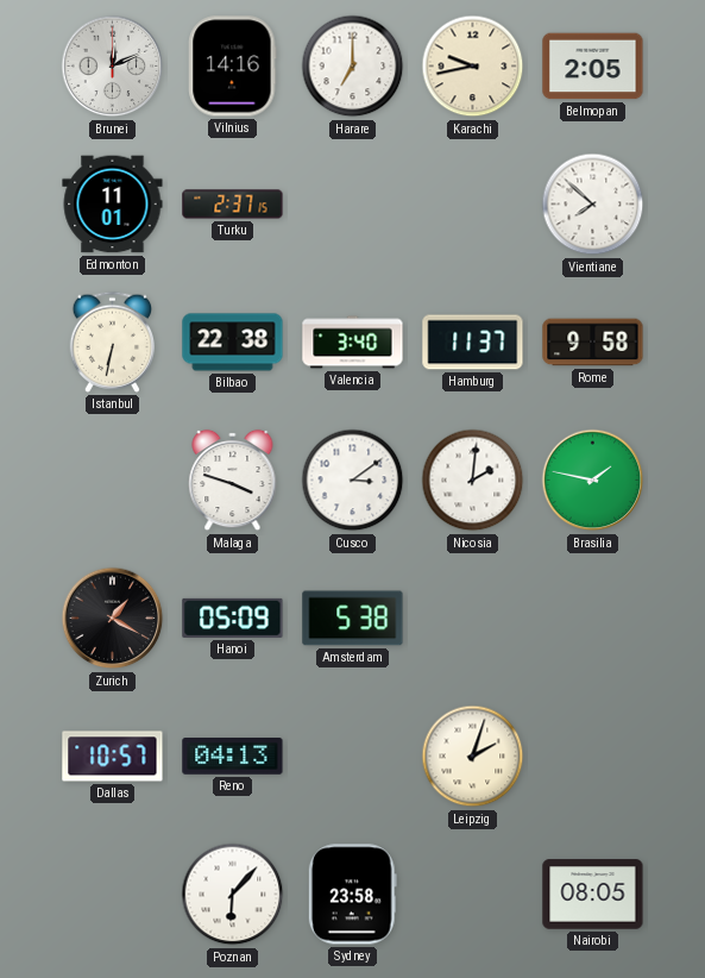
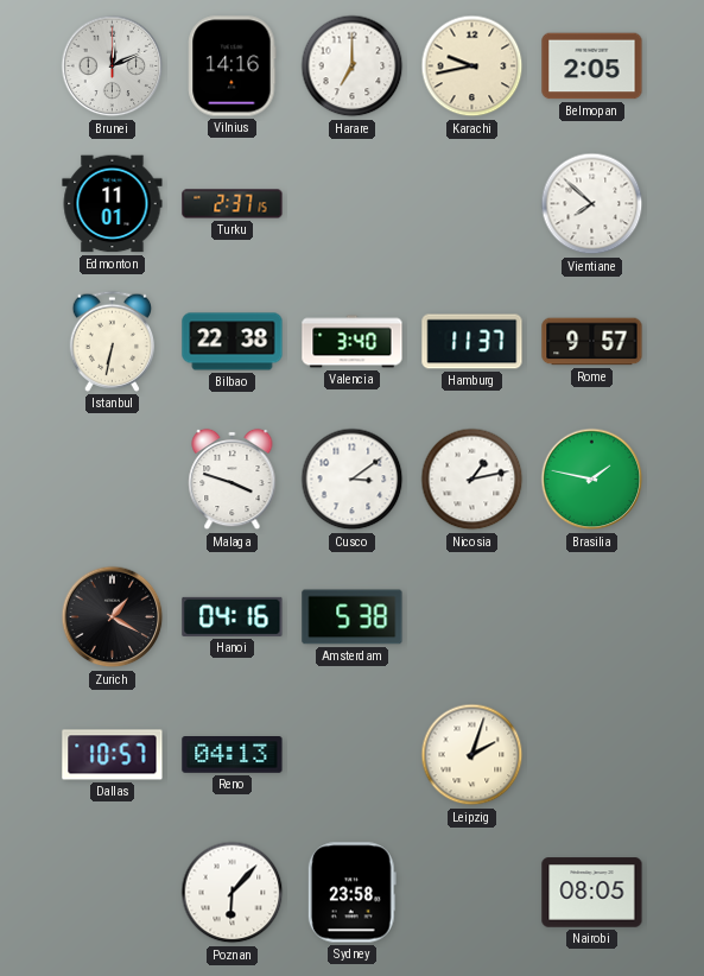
Rome: 9:58 -> 9:57 (592, 342)
Nicosia: 2:01 -> 1:13 (472, 480)
Hanoi: 05:09 -> 04:16 (233, 616)
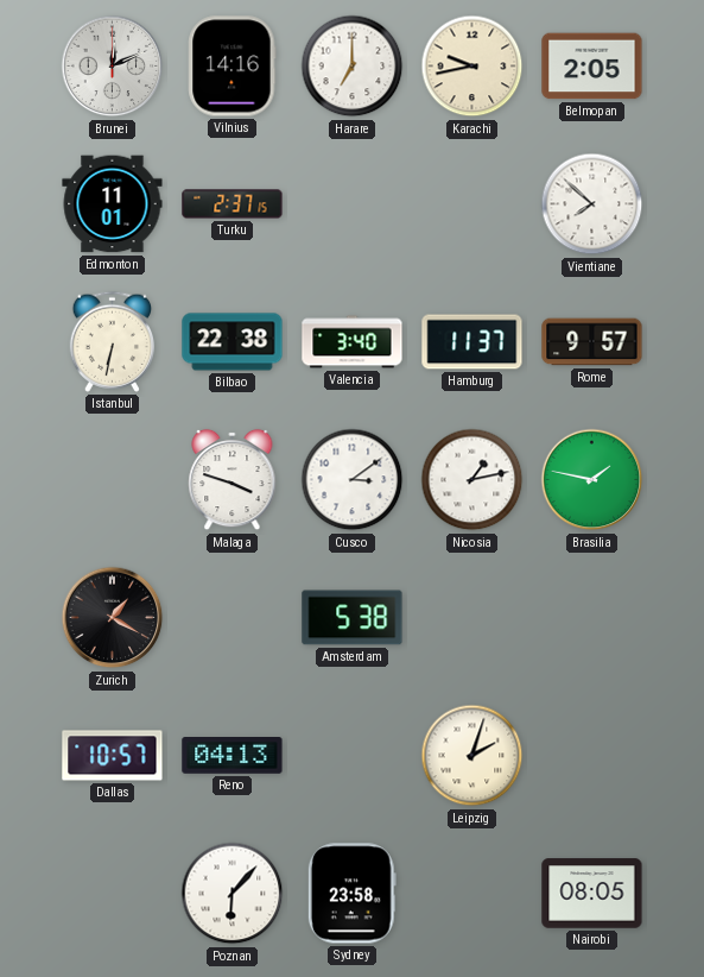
Hanoi: 04:16 -> none (233, 616)
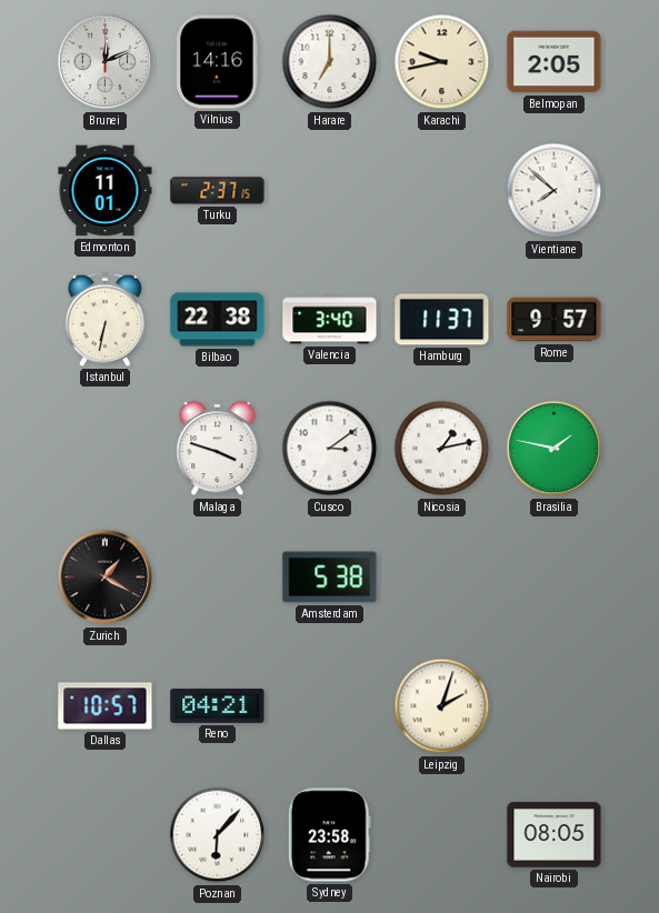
Reno: 04:13 -> 04:21 (218, 706)
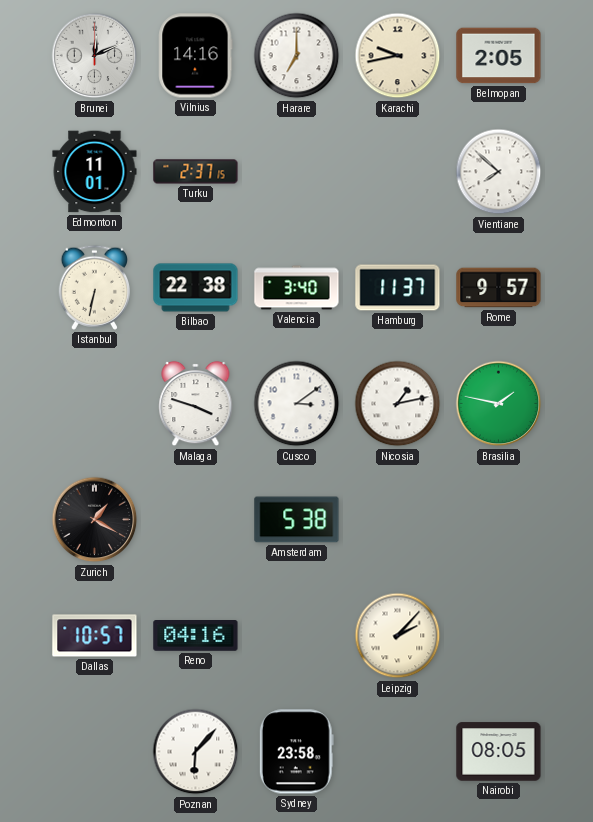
Reno: 04:21 -> 04:16 (196, 636)
Leipzig: 2:03 -> 2:07 (398, 636)
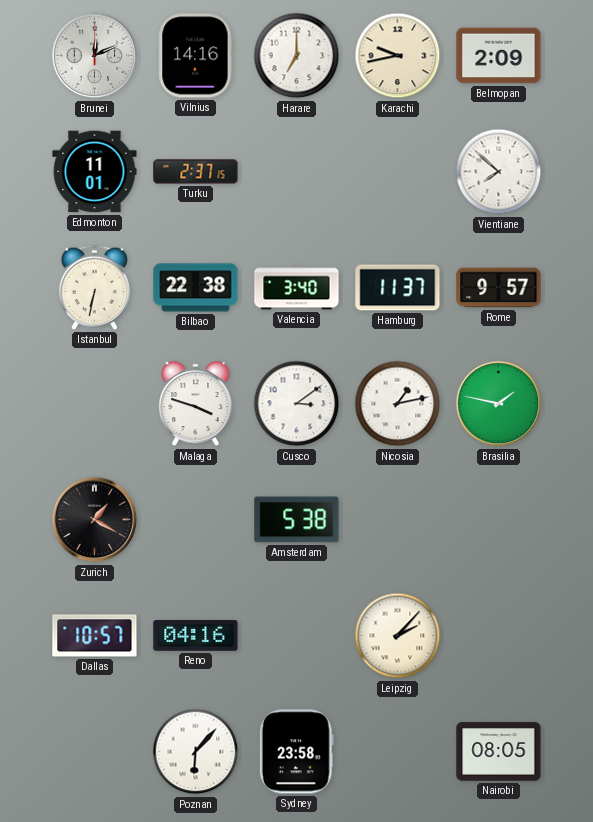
Belmopan: 2:05 -> 2:09 (499, 56)
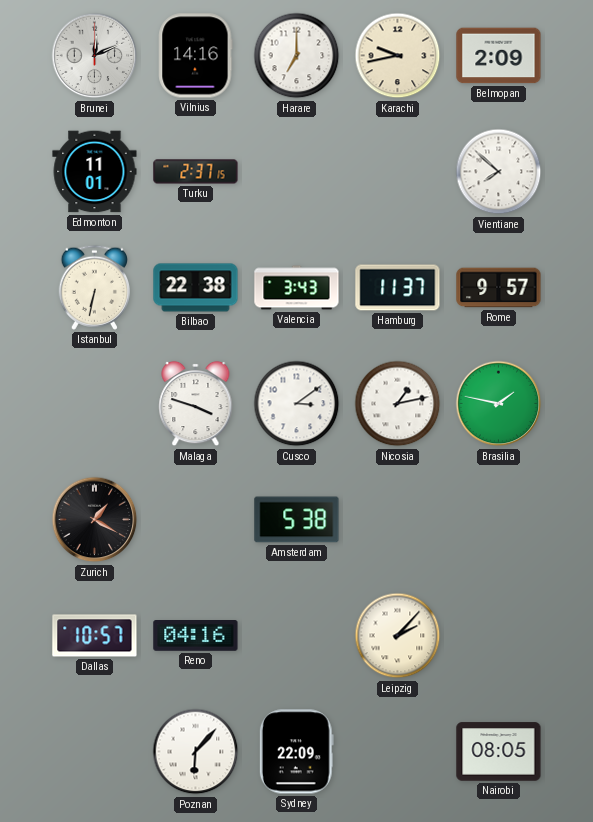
Valencia: 3:40 -> 3:43 (297, 288)
Sydney: 23:58 -> 22:09 (296, 752)
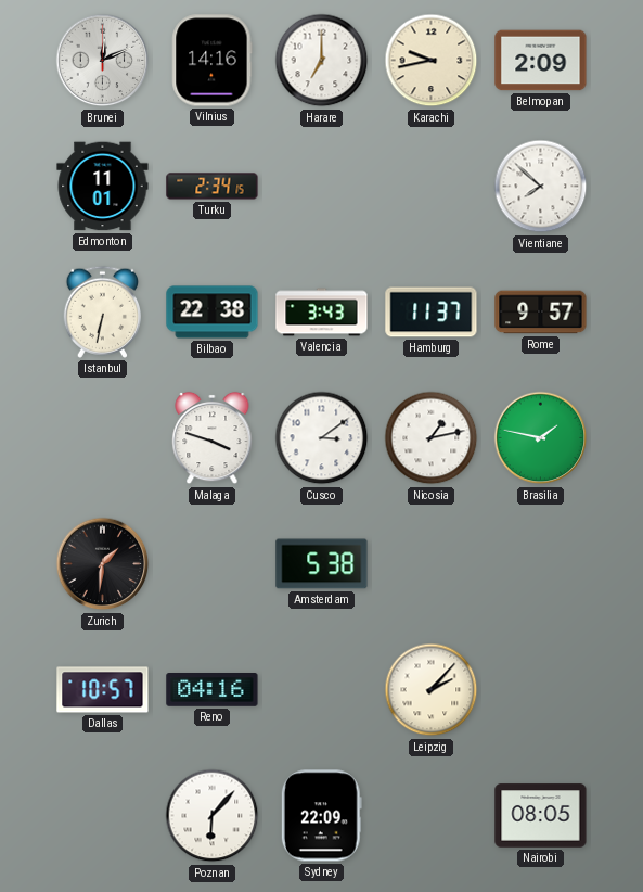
Turku: 2:37 -> 2:34 (213, 187)
Zurich: 1:20 -> 1:31 (103, 564)
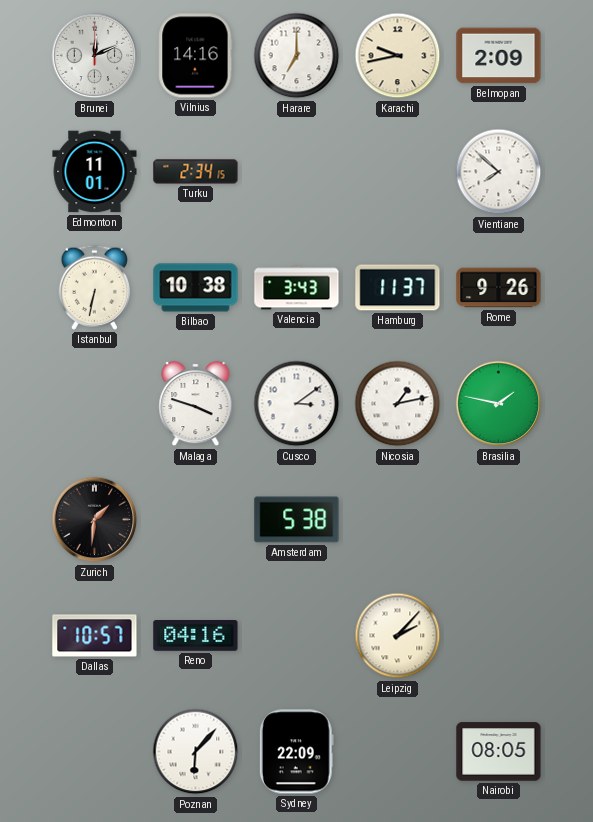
Bilbao: 22:38 -> 10:38 (196, 288)
Rome: 9:57 -> 9:26 (499, 288)
